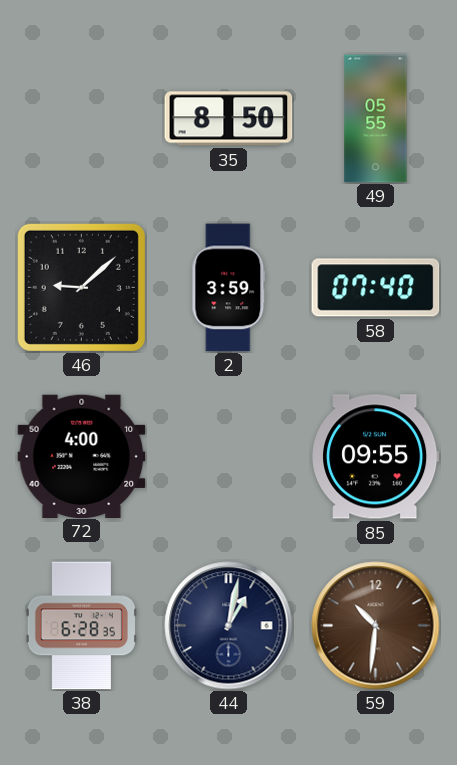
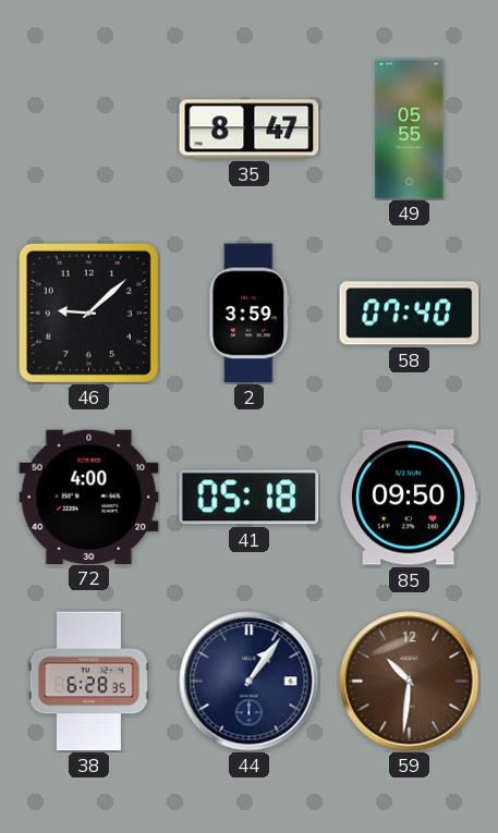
35: 8:50 -> 8:47 (250, 130)
41: none -> 05:18 (250, 498)
85: 09:55 -> 09:50 (410, 498)
44: 1:02 -> 1:06 (250, 682)
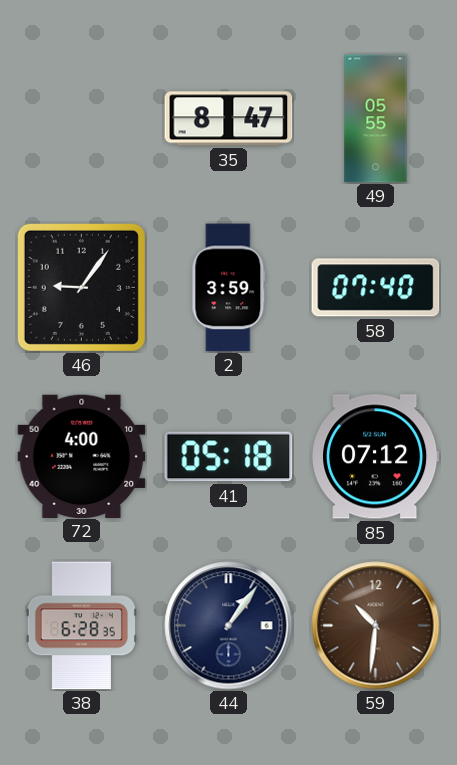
46: 9:08 -> 9:06 (81, 287)
85: 09:50 -> 07:12 (376, 457)
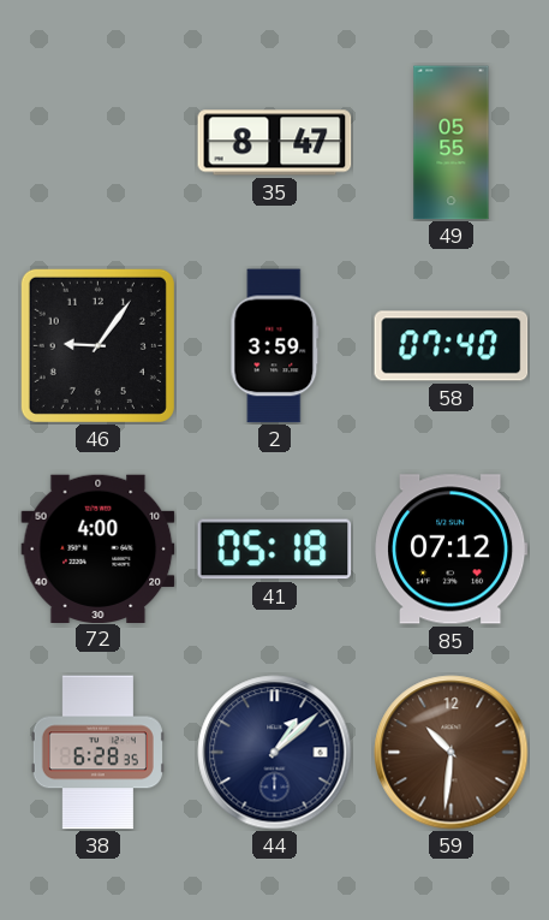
44: 1:06 -> 1:08 (275, 753)
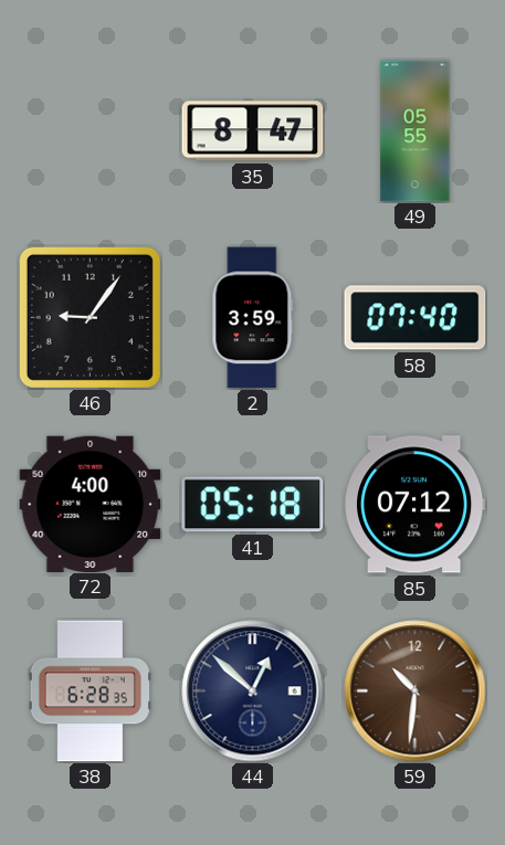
44: 1:08 -> 12:52 (253, 691)
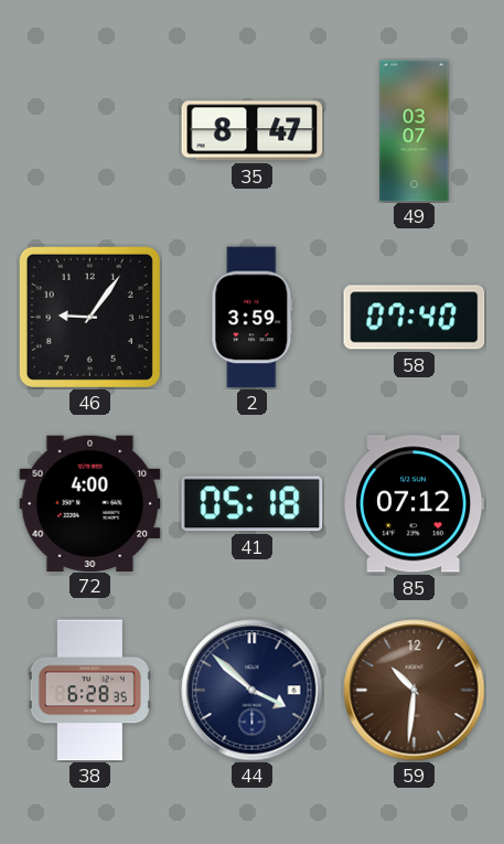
49: 05:55 -> 03:07 (415, 131)
44: 12:52 -> 3:52 (253, 691)
